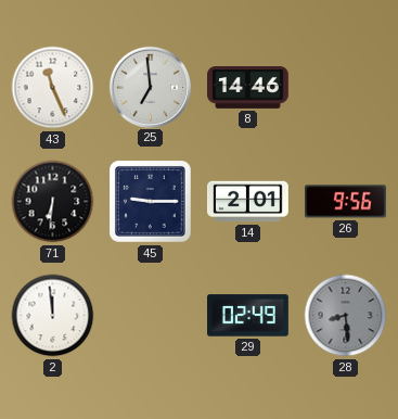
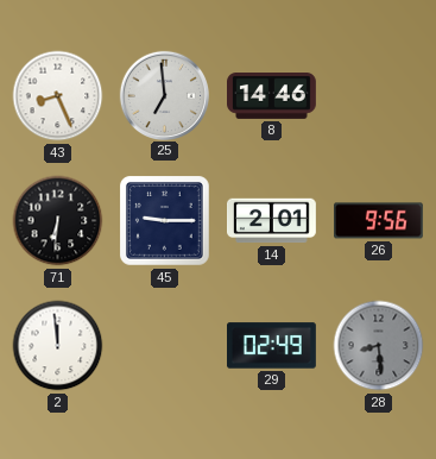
43: 11:26 -> 8:26 (58, 96)
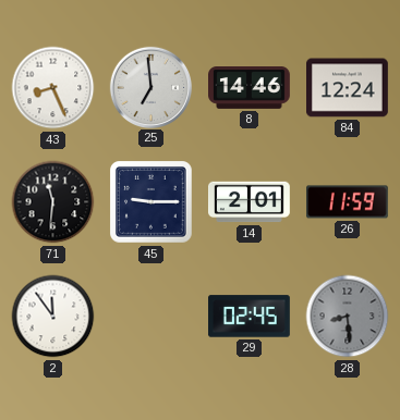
84: none -> 12:24 (348, 88)
71: 6:31 -> 11:31 (53, 202)
26: 9:56 -> 11:59 (348, 202)
2: 11:59 -> 11:54 (53, 317)
29: 02:49 -> 02:45 (250, 317)
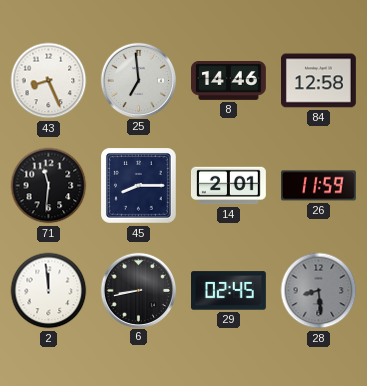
84: 12:24 -> 12:58 (319, 81)
45: 9:15 -> 8:15 (139, 186)
2: 11:54 -> 11:59 (49, 291)
6: none -> 8:43 (138, 290)
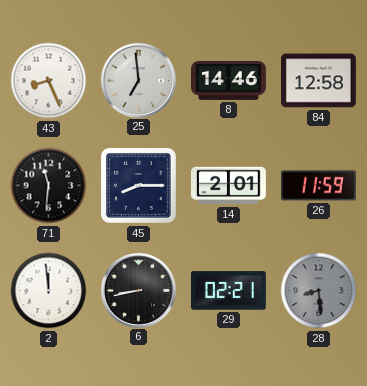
29: 02:45 -> 02:21 (229, 291)
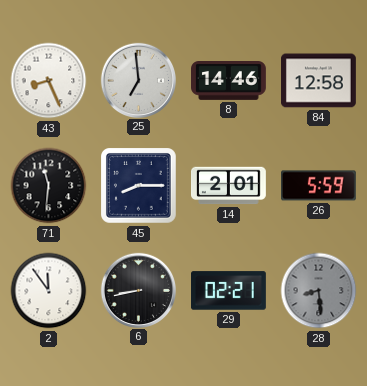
26: 11:59 -> 5:59 (319, 186)
2: 11:59 -> 11:54 (49, 291)
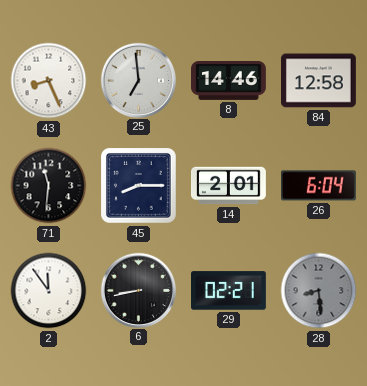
26: 5:59 -> 6:04 (319, 186)
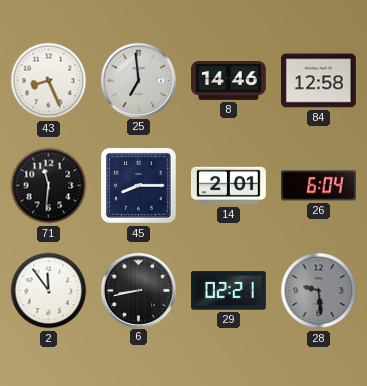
28: 8:29 -> 9:29 (319, 291)
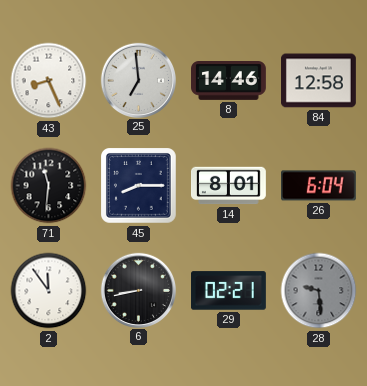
14: 2:01 -> 8:01 (229, 186)
